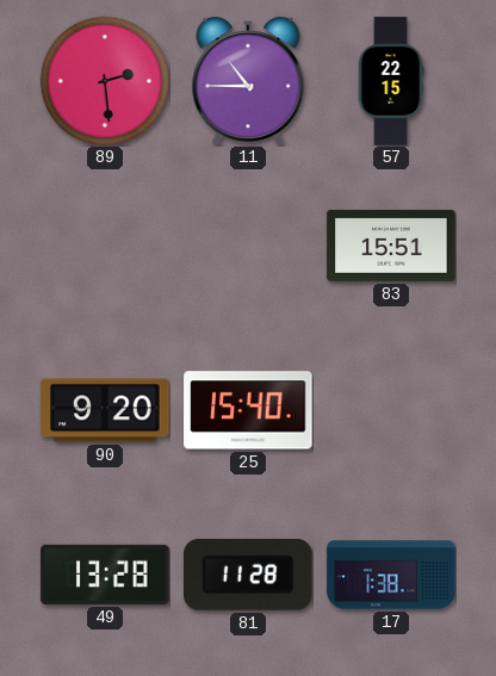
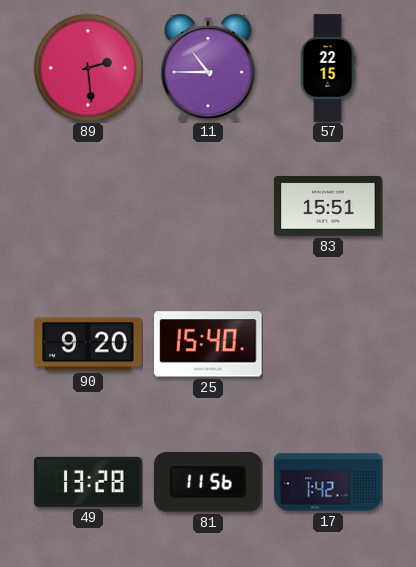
81: 11:28 -> 11:56 (209, 482)
17: 1:38 -> 1:42 (328, 482)
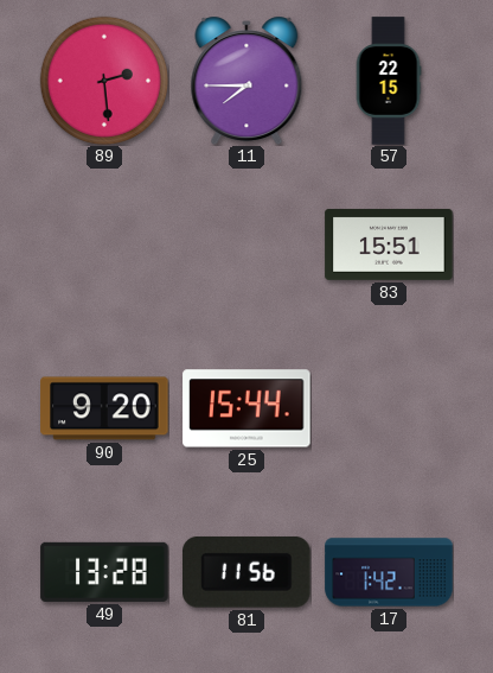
11: 10:45 -> 7:45 (246, 81)
25: 15:40 -> 15:44 (246, 408)
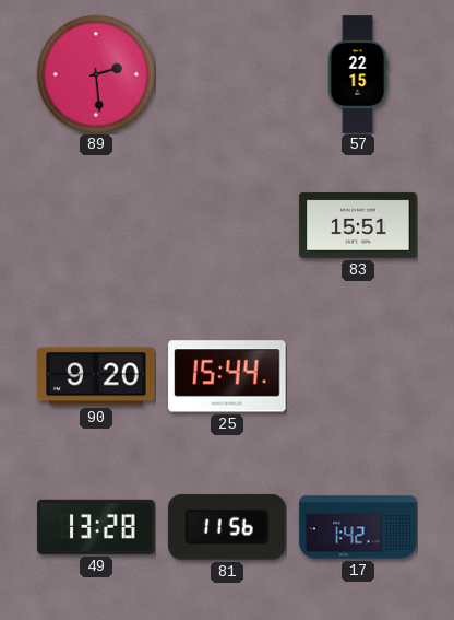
11: 7:45 -> none (246, 81)
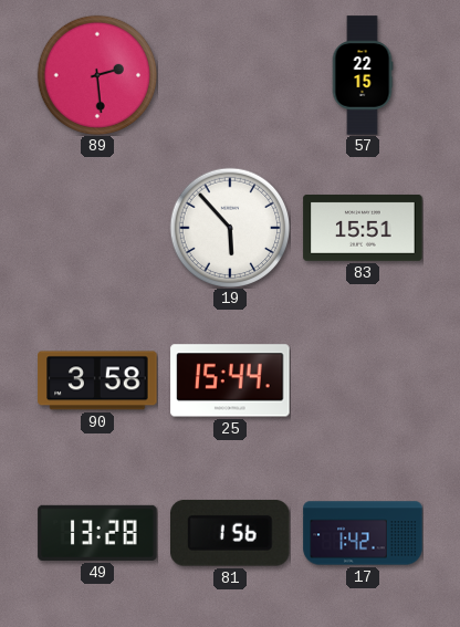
19: none -> 5:53 (230, 228)
90: 9:20 -> 3:58 (97, 380)
81: 11:56 -> 1:56 (231, 533)
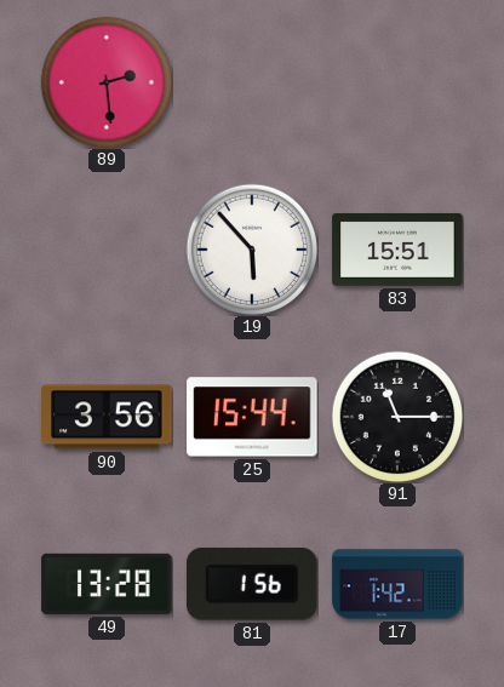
57: 22:15 -> none (363, 75)
90: 3:58 -> 3:56 (107, 417)
91: none -> 11:15 (397, 417)
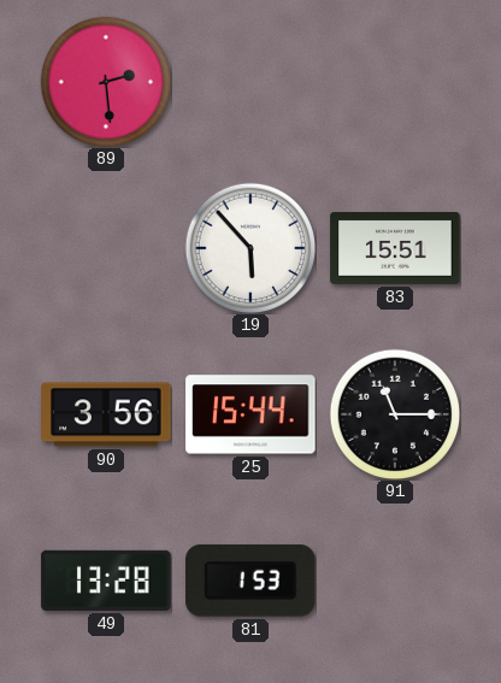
81: 1:56 -> 1:53 (252, 581)
17: 1:42 -> none (397, 584)
